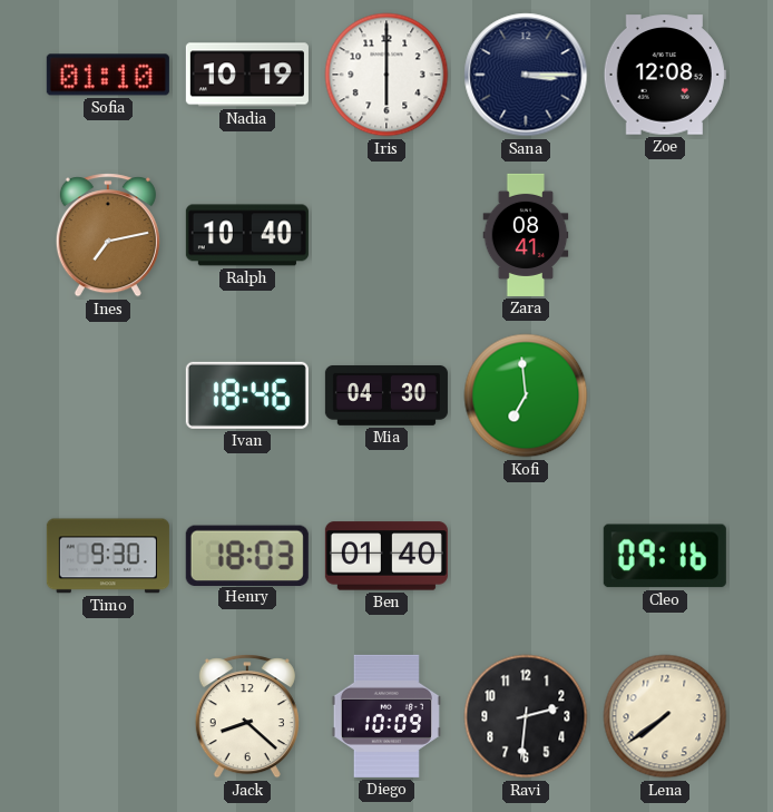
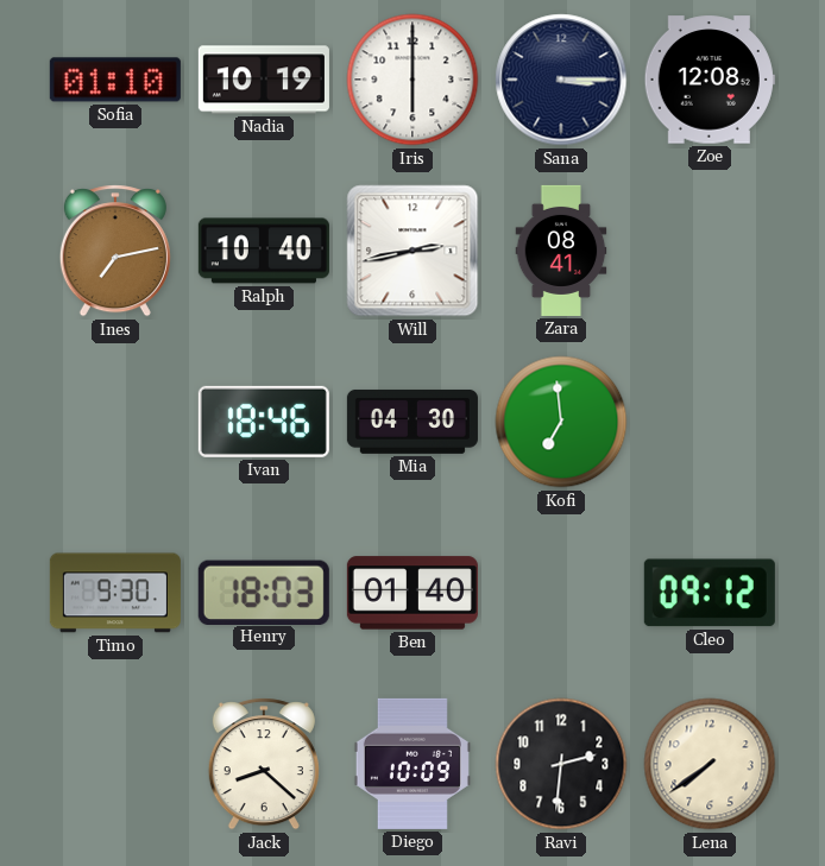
Will: none -> 2:43 (413, 251)
Cleo: 09:16 -> 09:12 (710, 593)
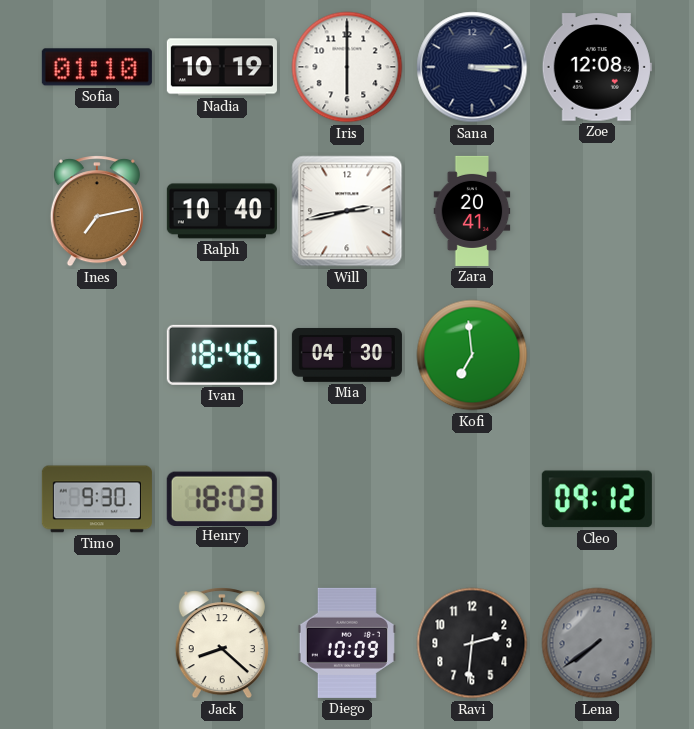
Zara: 08:41 -> 20:41 (472, 211)
Ben: 01:40 -> none (413, 593)
Lena dial: cream -> grey (597, 643)
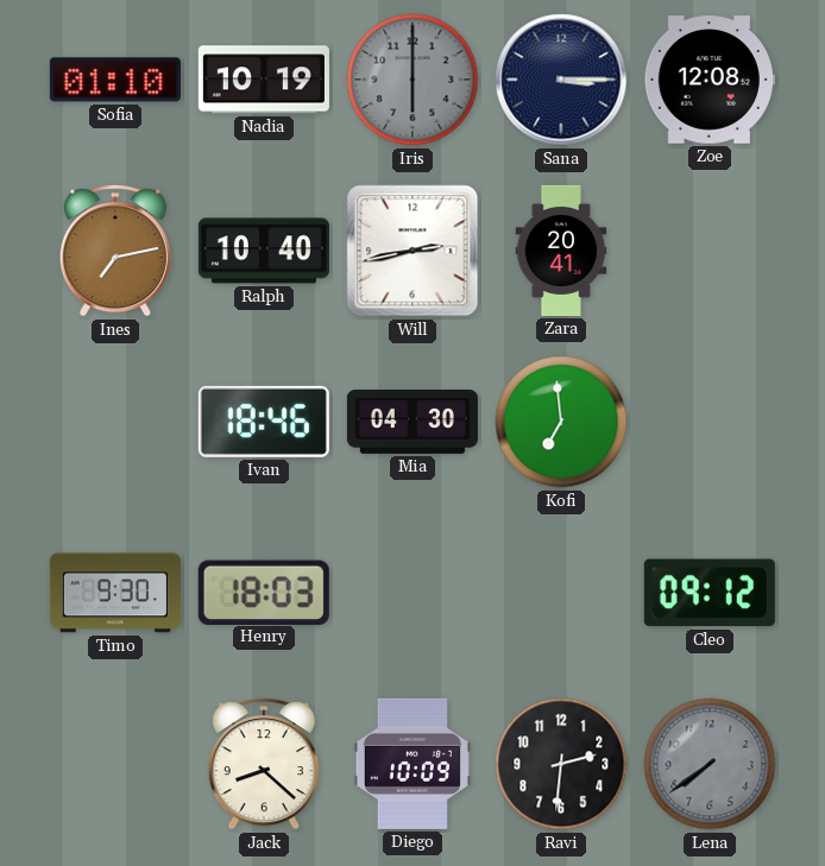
Iris dial: white -> grey (413, 80)
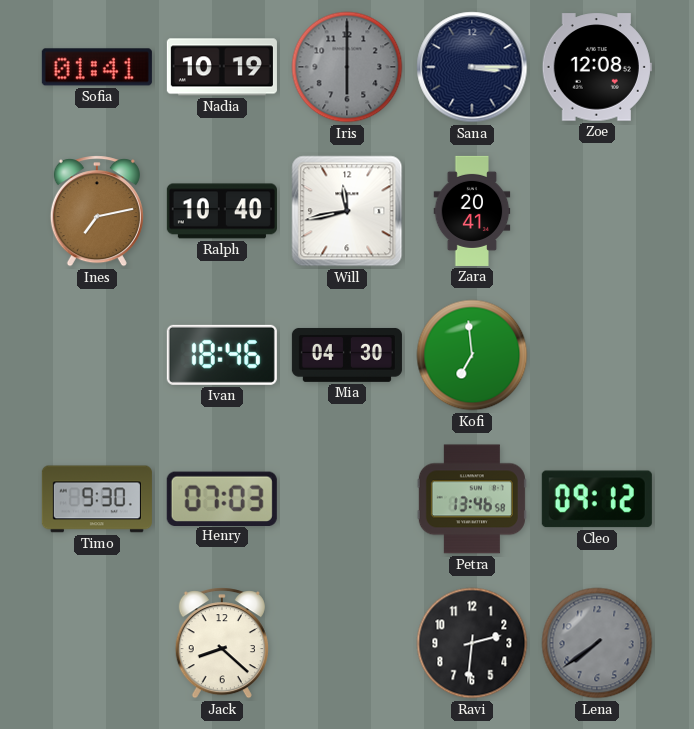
Sofia: 01:10 -> 01:41 (97, 67)
Will: 2:43 -> 11:43 (347, 211)
Henry: 18:03 -> 07:03 (222, 498)
Petra: none -> 13:46 (472, 499)
Diego: 10:09 -> none (413, 764)
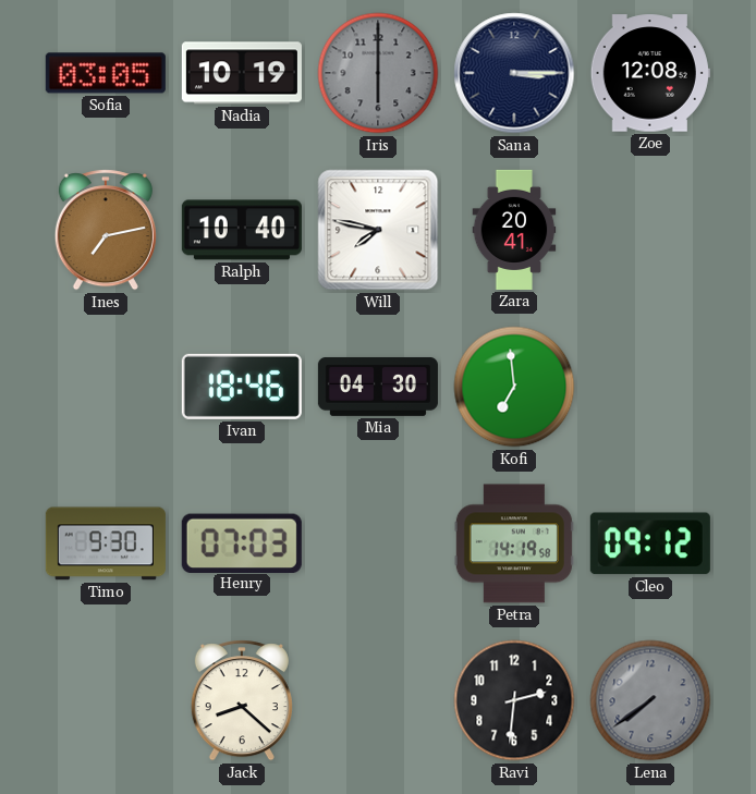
Sofia: 01:41 -> 03:05 (106, 73)
Will: 11:43 -> 7:47 (378, 230)
Petra: 13:46 -> 14:19 (514, 543)
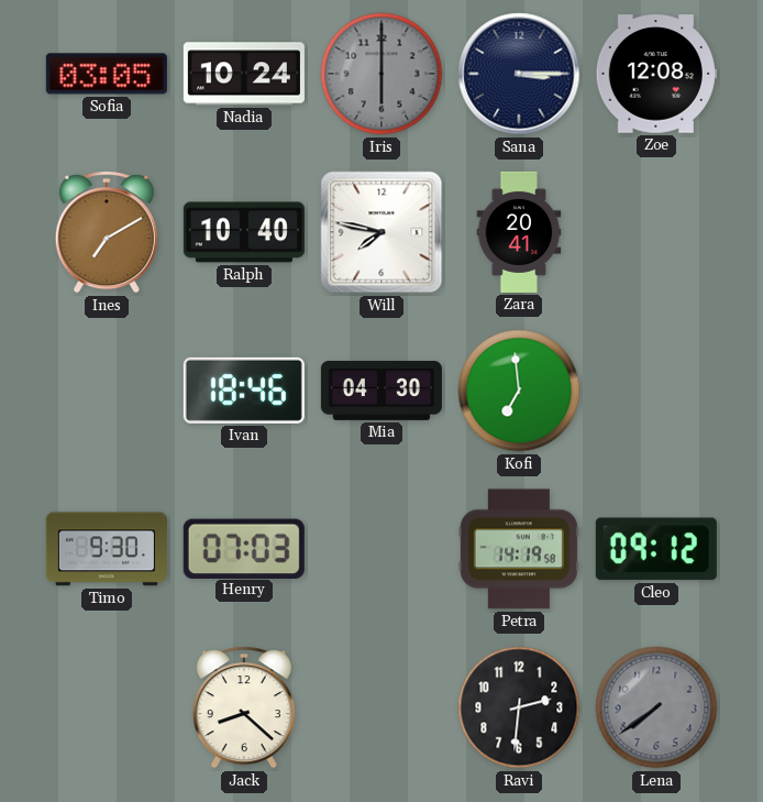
Nadia: 10:19 -> 10:24 (244, 74)
Ines: 7:13 -> 7:10 (107, 232)
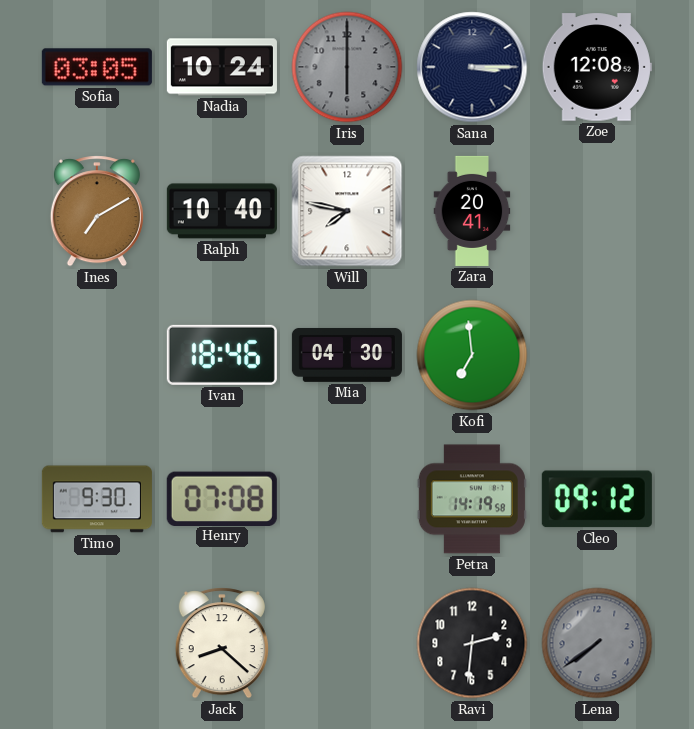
Henry: 07:03 -> 07:08 (222, 498)
